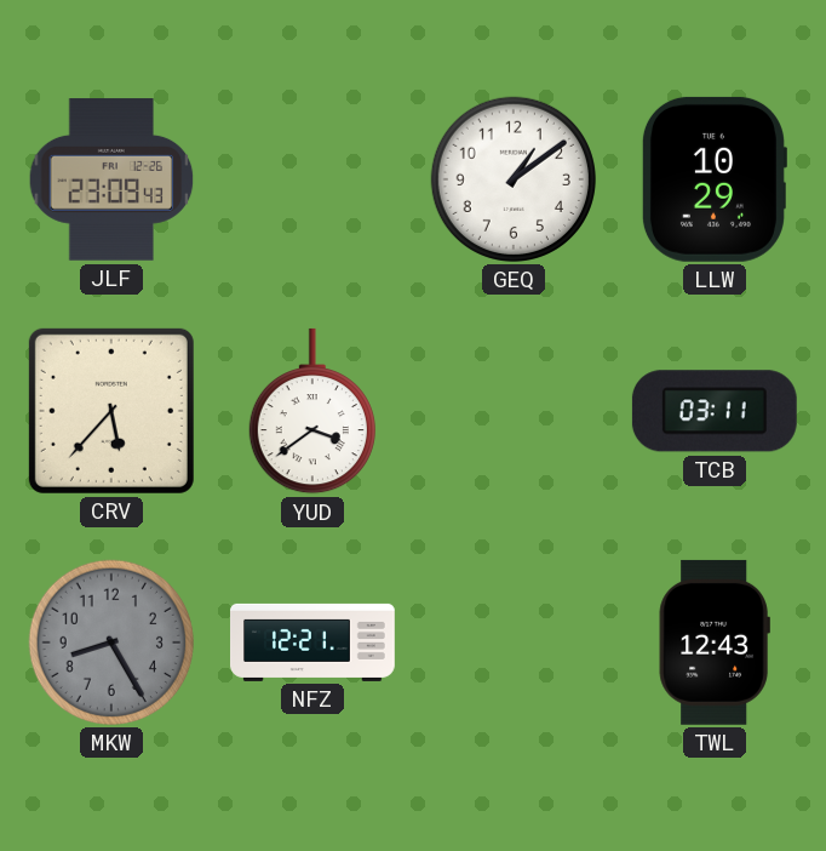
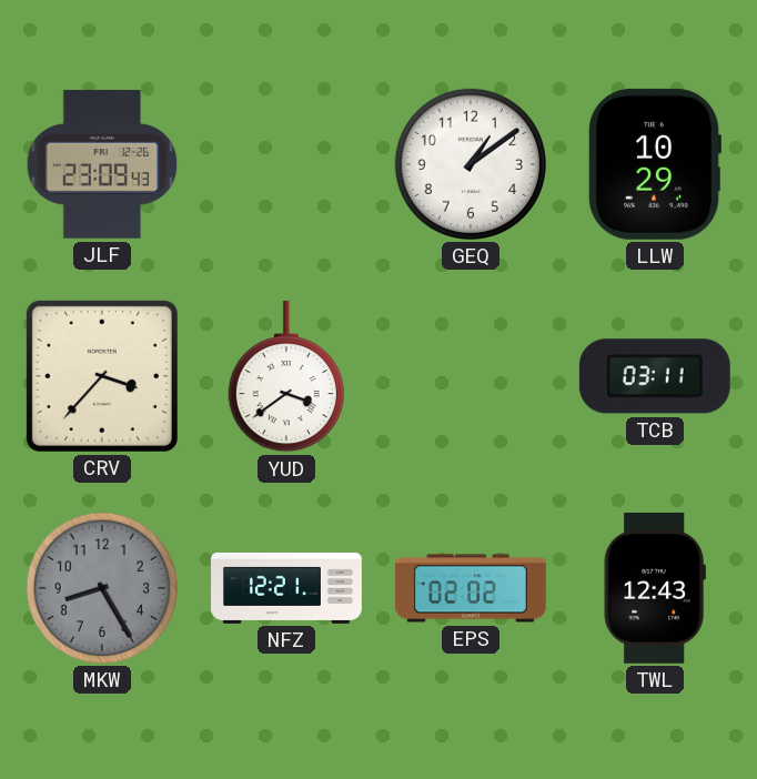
CRV: 5:37 -> 3:37 (102, 376)
EPS: none -> 02:02 (472, 588)
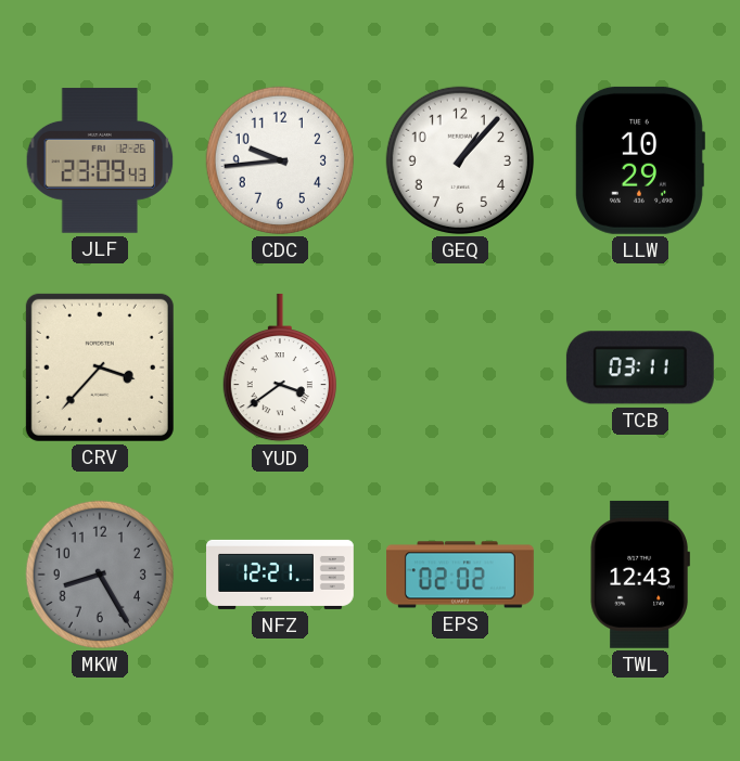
CDC: none -> 9:44 (280, 160)
GEQ: 1:09 -> 1:07 (460, 160)
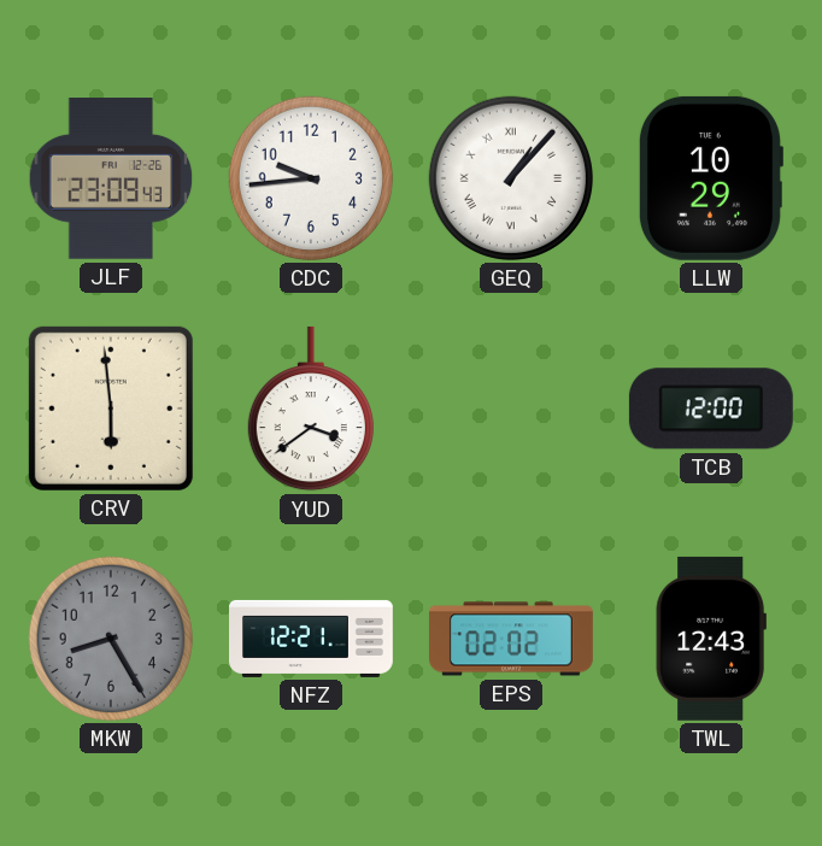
GEQ numerals: Arabic -> Roman (511, 178)
CRV: 3:37 -> 5:59 (111, 409)
TCB: 03:11 -> 12:00 (711, 409)
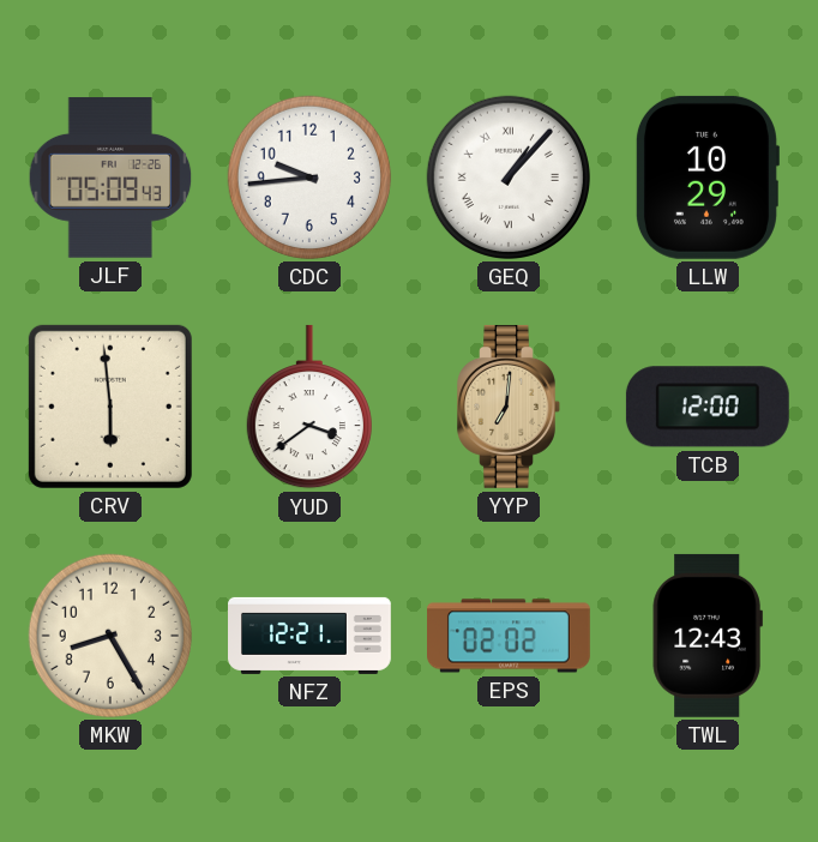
JLF: 23:09 -> 05:09 (110, 178)
YYP: none -> 7:01 (509, 407)
MKW dial: grey -> cream (110, 636)
